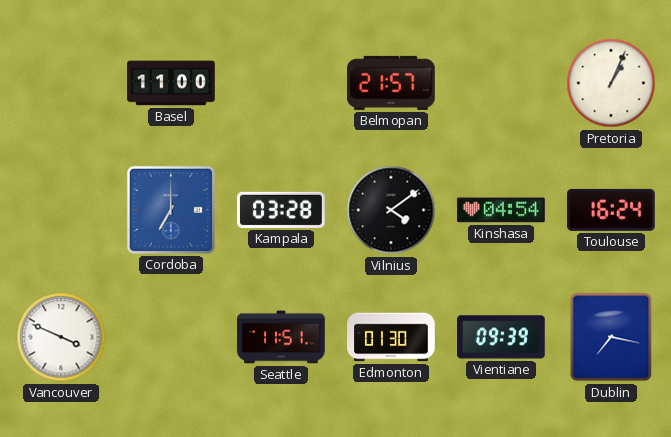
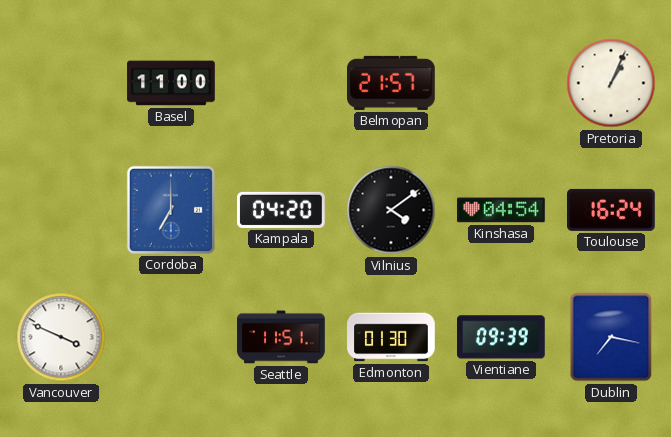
Kampala: 03:28 -> 04:20 (281, 210)
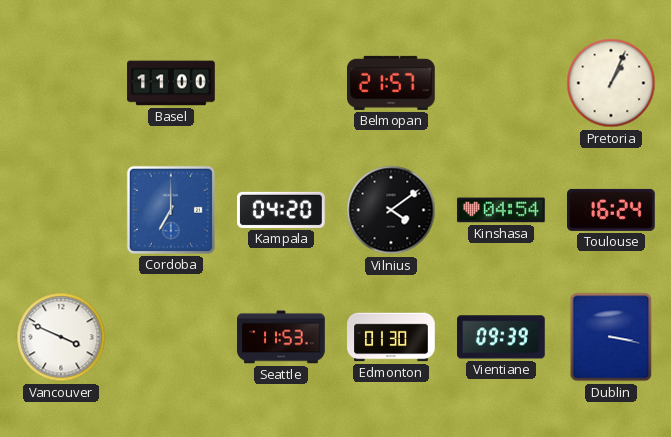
Seattle: 11:51 -> 11:53 (281, 337)
Dublin: 7:17 -> 3:17 (611, 337)
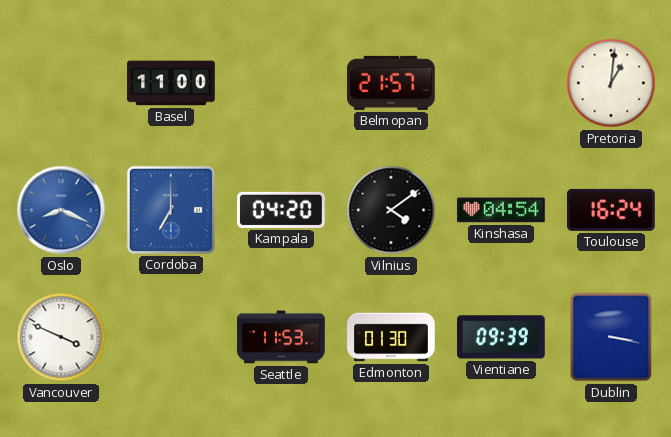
Pretoria: 1:04 -> 1:01 (611, 83)
Oslo: none -> 8:19 (61, 210)
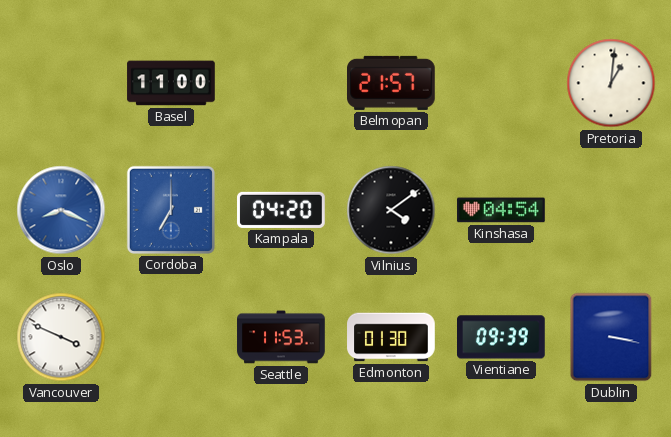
Toulouse: 16:24 -> none (611, 210)
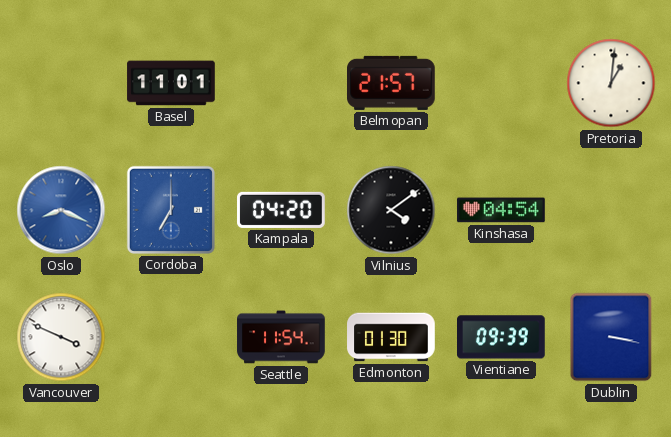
Basel: 11:00 -> 11:01 (171, 83)
Seattle: 11:53 -> 11:54 (281, 337)
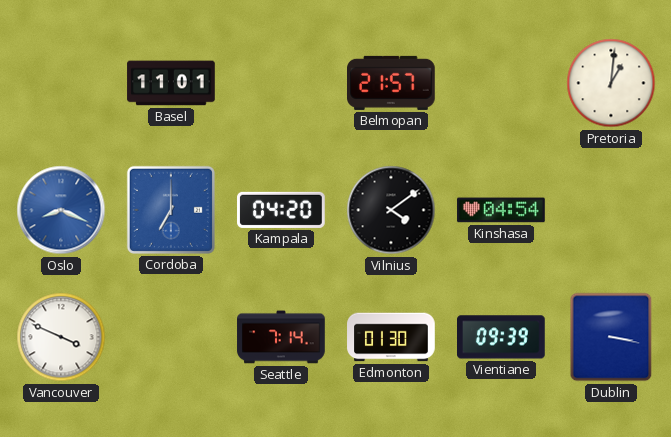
Seattle: 11:54 -> 7:14 (281, 337)
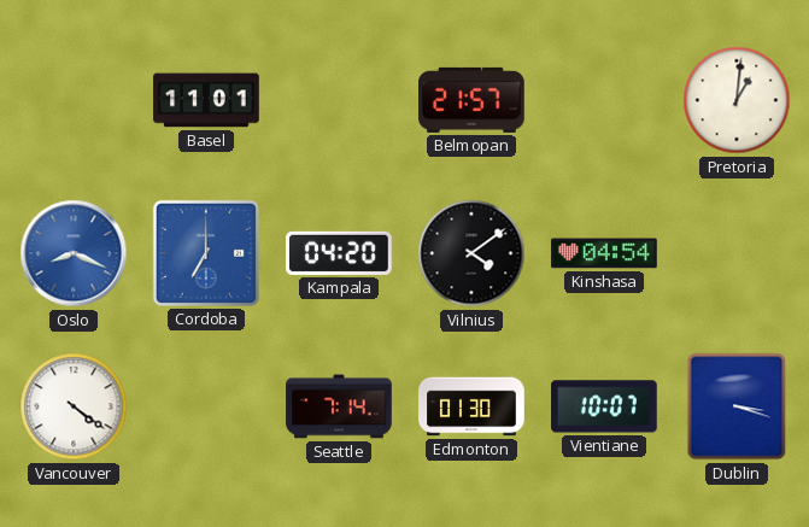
Vancouver: 3:49 -> 4:21 (74, 406)
Vientiane: 09:39 -> 10:07 (605, 406)
Dublin: 3:17 -> 3:18 (737, 406)
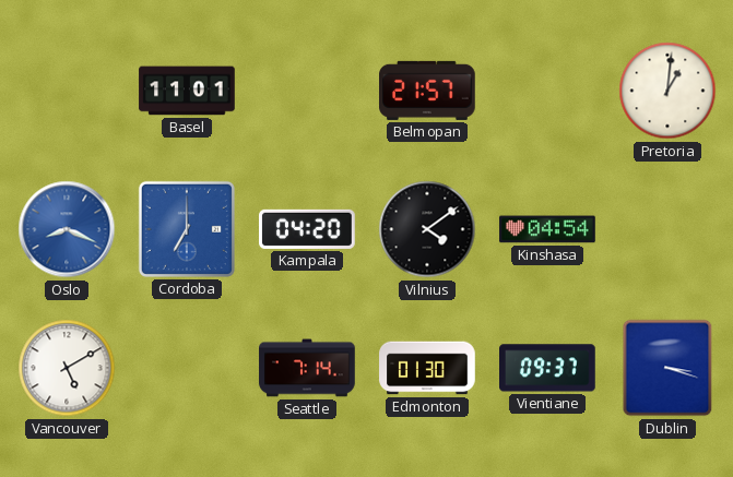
Vancouver: 4:21 -> 5:10 (67, 368)
Vientiane: 10:07 -> 09:37 (548, 368)
